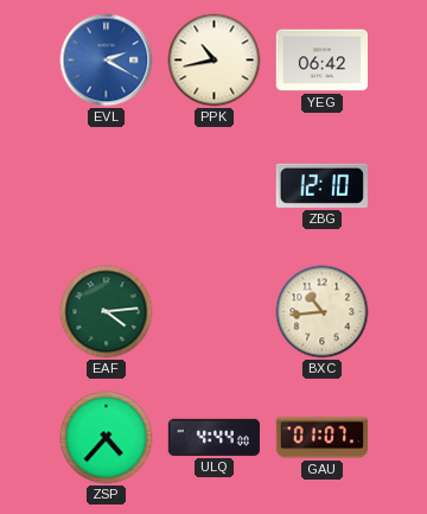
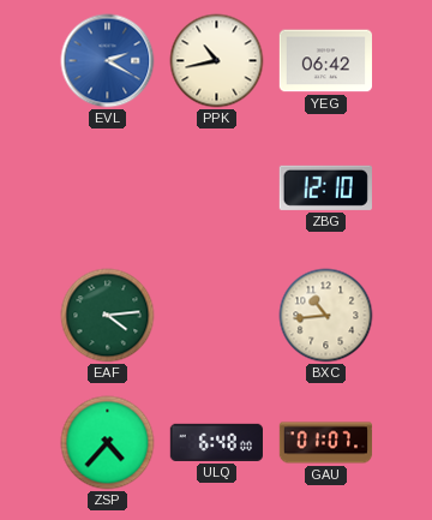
ULQ: 4:44 -> 6:48 (216, 442)
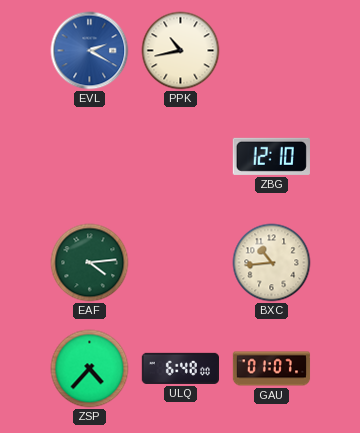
YEG: 06:42 -> none (325, 61)
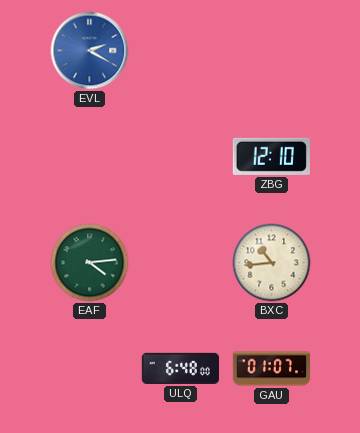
PPK: 10:43 -> none (181, 51)
ZSP: 4:37 -> none (90, 369)
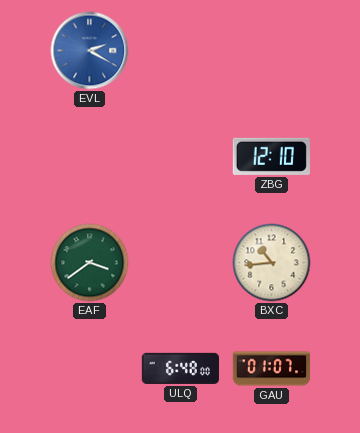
EAF: 4:14 -> 3:39 (90, 263)
